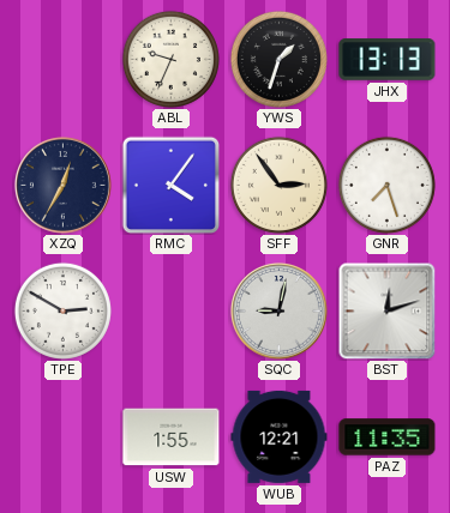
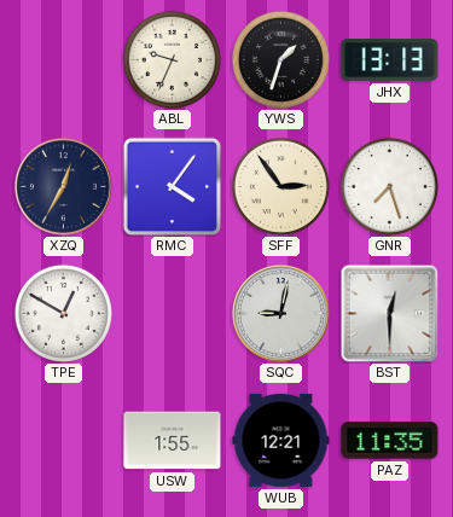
TPE: 2:50 -> 12:50 (63, 313)
BST: 12:12 -> 12:30 (389, 313)
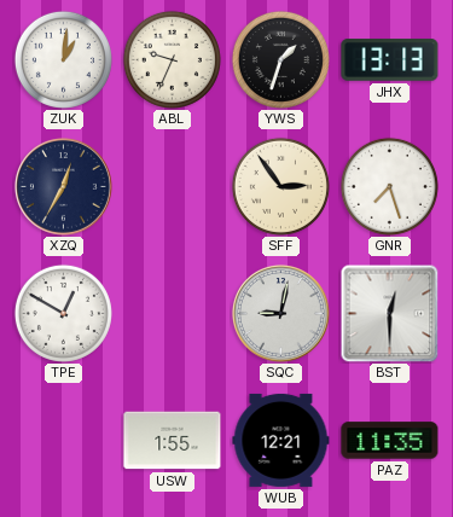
ZUK: none -> 1:01 (63, 59)
RMC: 4:06 -> none (172, 186)
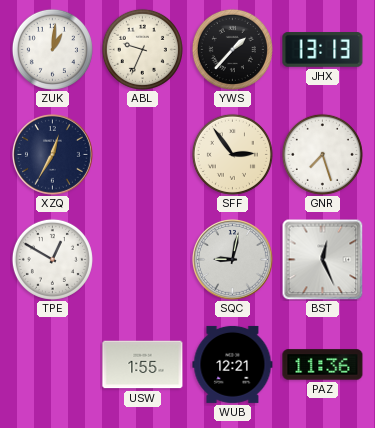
YWS: 1:33 -> 1:37 (232, 49)
BST: 12:30 -> 12:26 (322, 259)
PAZ: 11:35 -> 11:36 (323, 365)
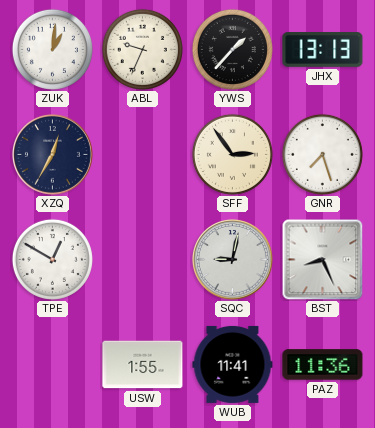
BST: 12:26 -> 8:26 (322, 259)
WUB: 12:21 -> 11:41 (233, 364)
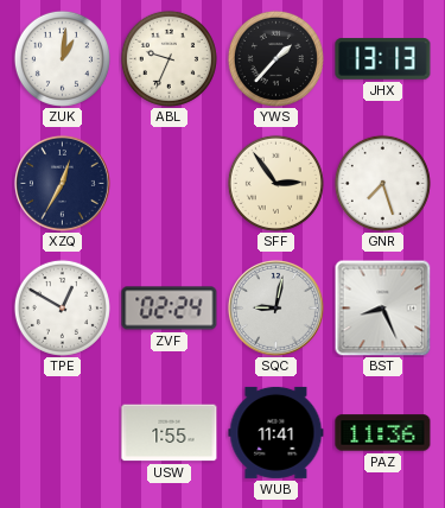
ZVF: none -> 02:24 (170, 309)
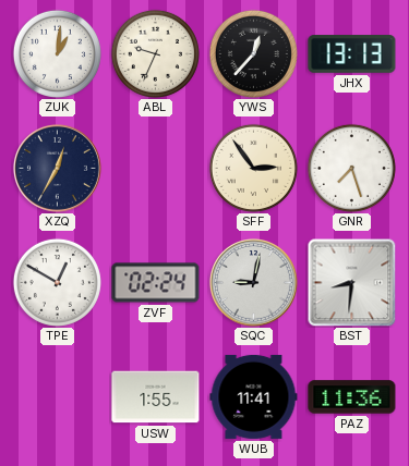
YWS: 1:37 -> 12:37 (253, 53)
BST: 8:26 -> 8:31 (351, 282)
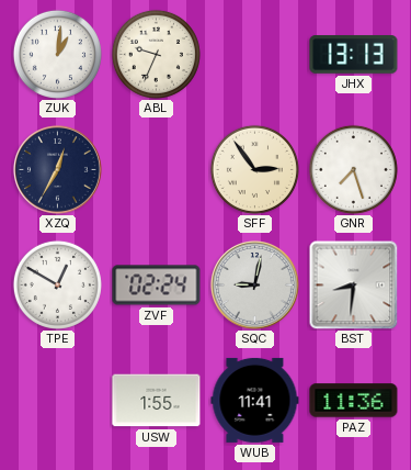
YWS: 12:37 -> none (253, 53)
